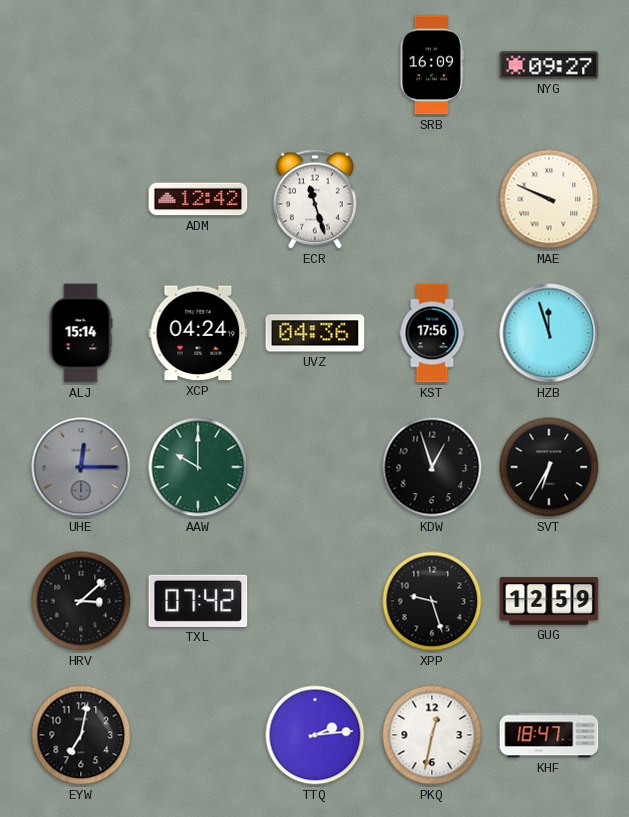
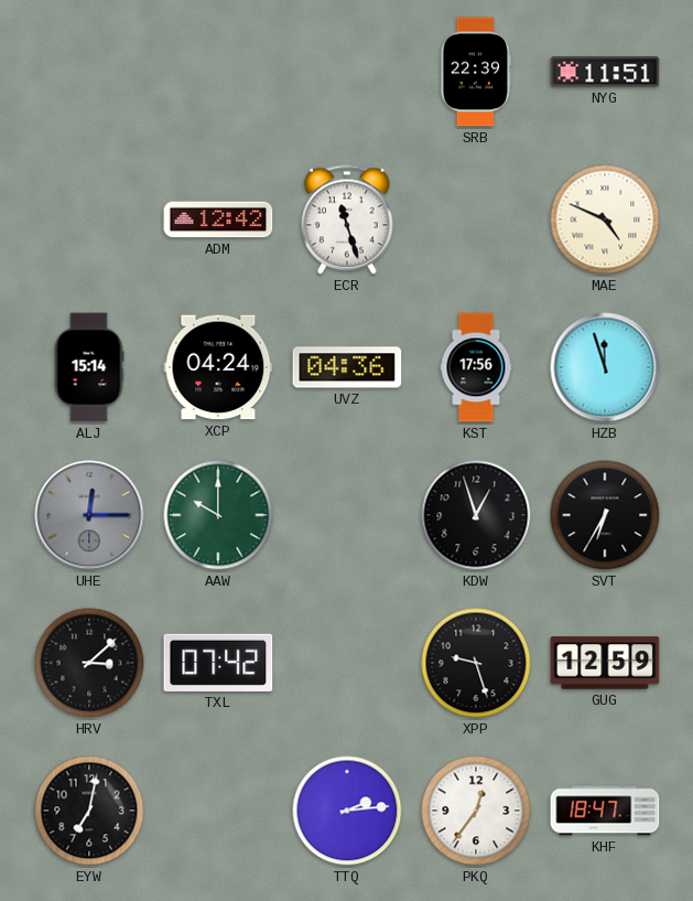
SRB: 16:09 -> 22:39 (475, 72)
NYG: 09:27 -> 11:51 (605, 72)
MAE: 9:49 -> 4:49 (605, 219)
PKQ: 12:32 -> 12:36 (476, 811)
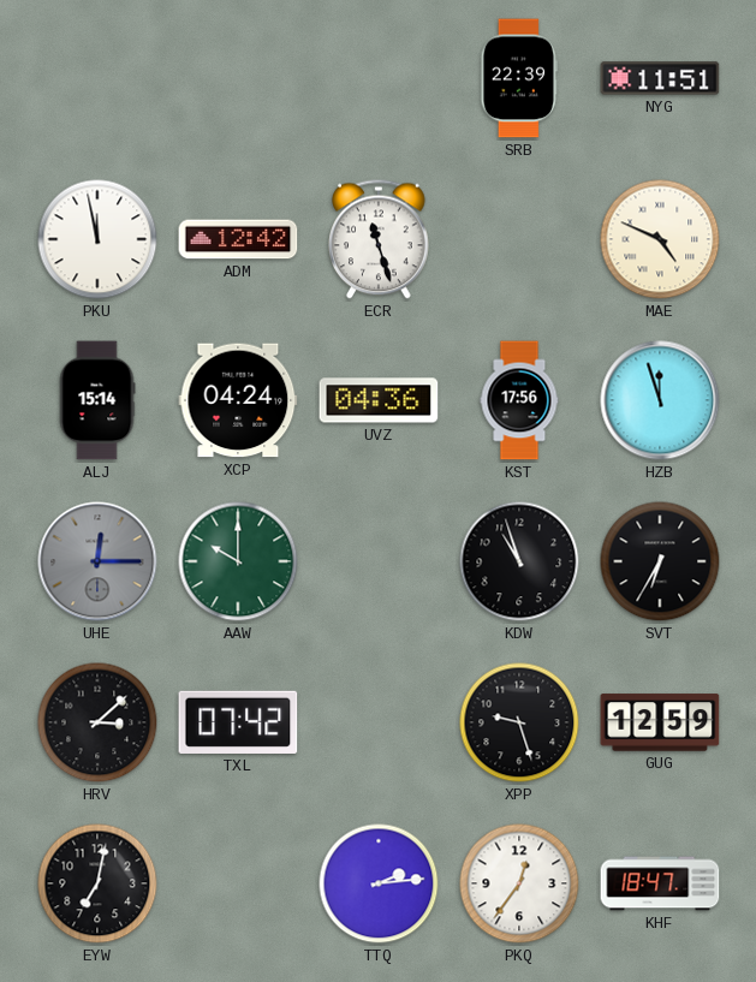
PKU: none -> 11:58 (97, 239)
KDW: 12:57 -> 10:57 (519, 561)
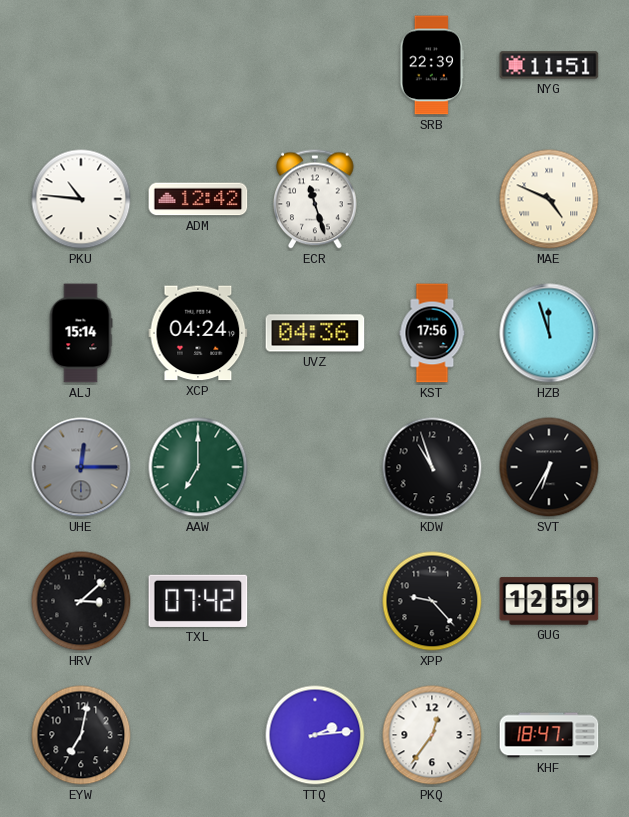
PKU: 11:58 -> 10:46 (81, 199)
AAW: 10:00 -> 7:00 (198, 467)
XPP: 9:27 -> 9:23 (432, 601)
